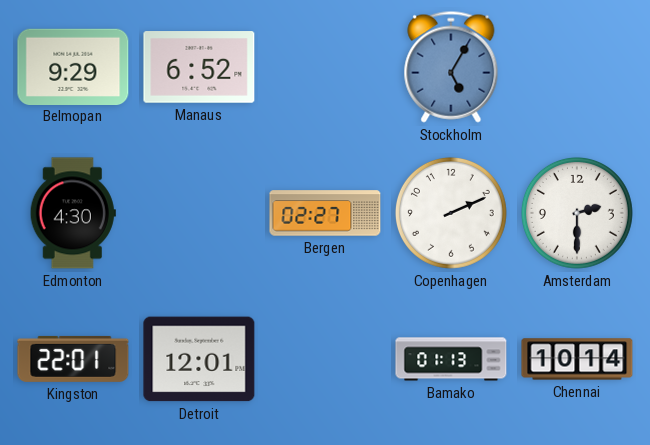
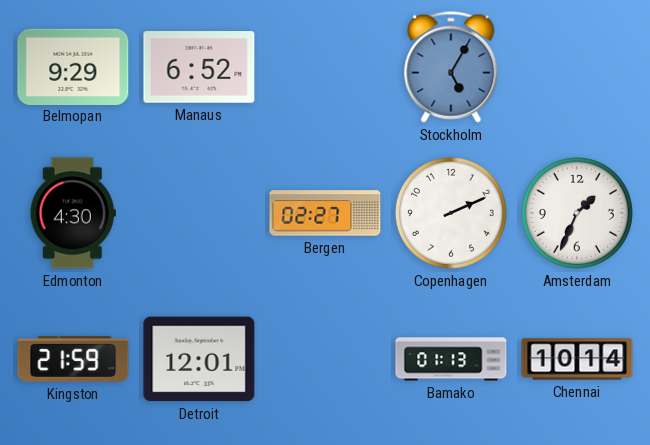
Amsterdam: 2:30 -> 1:34 (577, 213)
Kingston: 22:01 -> 21:59 (73, 359)
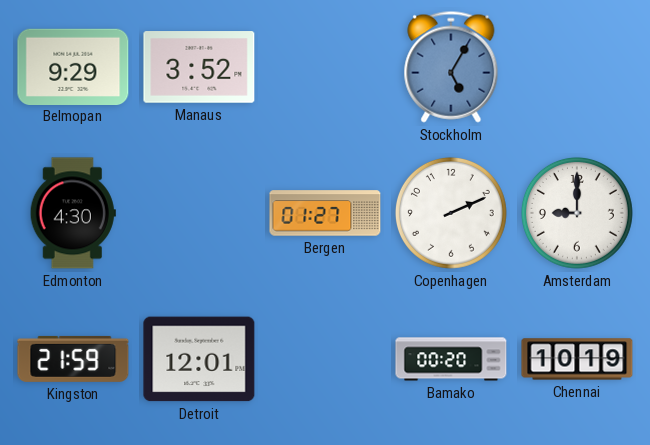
Manaus: 6:52 -> 3:52 (199, 67)
Bergen: 02:27 -> 01:27 (325, 213)
Amsterdam: 1:34 -> 9:00 (577, 213)
Bamako: 01:13 -> 00:20 (451, 359)
Chennai: 10:14 -> 10:19 (577, 359)
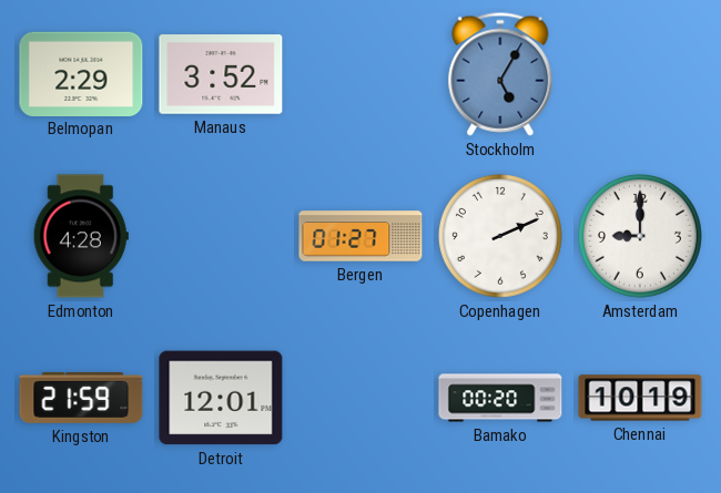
Belmopan: 9:29 -> 2:29 (81, 73)
Edmonton: 4:30 -> 4:28 (81, 236)
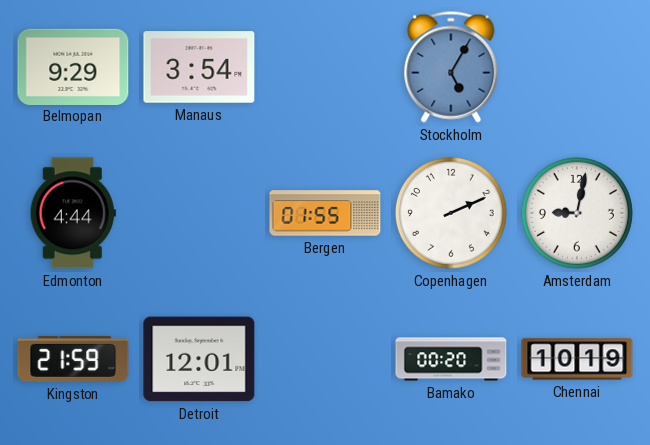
Belmopan: 2:29 -> 9:29 (73, 66)
Manaus: 3:52 -> 3:54 (199, 67)
Edmonton: 4:28 -> 4:44 (73, 213)
Bergen: 01:27 -> 01:55 (325, 213)
Amsterdam: 9:00 -> 9:02 (577, 213)
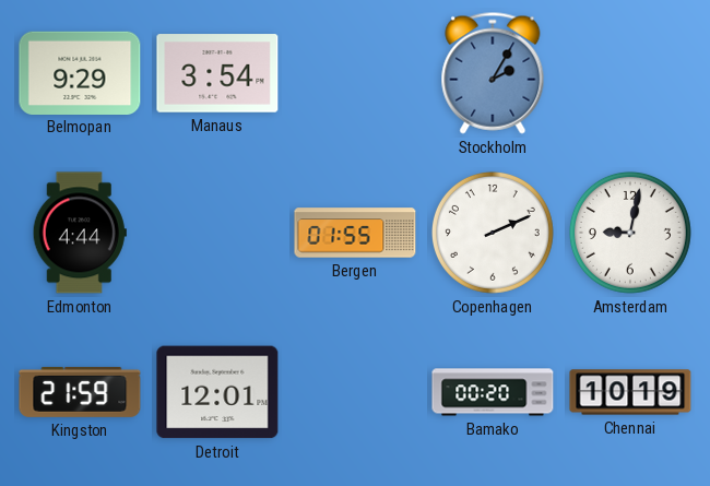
Stockholm: 5:05 -> 2:05 (493, 73)
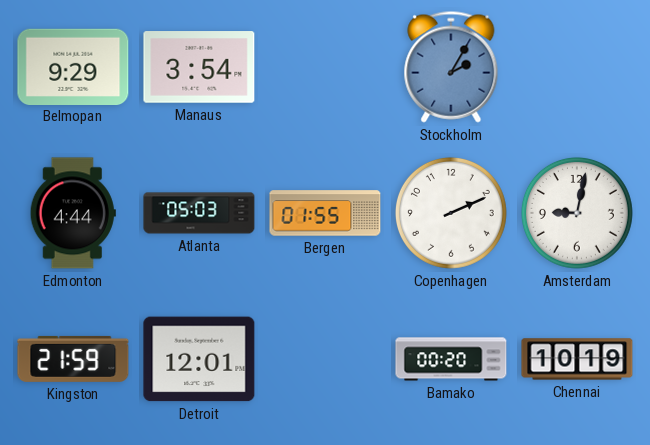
Atlanta: none -> 05:03 (199, 213)
